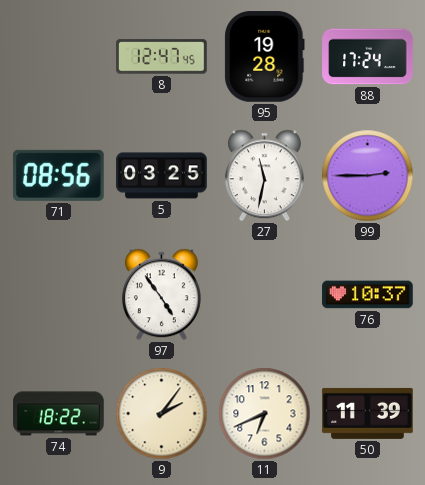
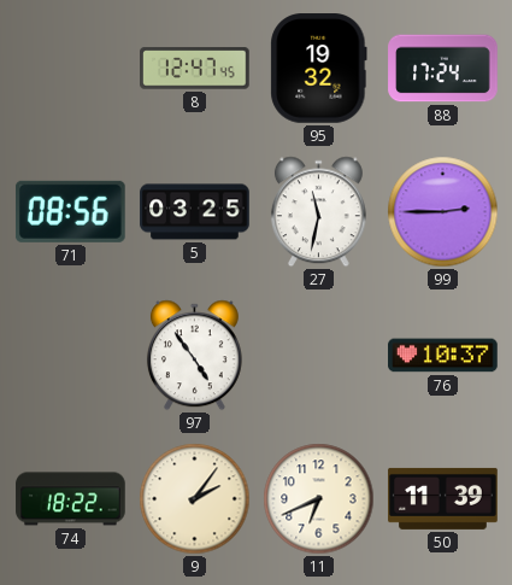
95: 19:28 -> 19:32 (319, 69)
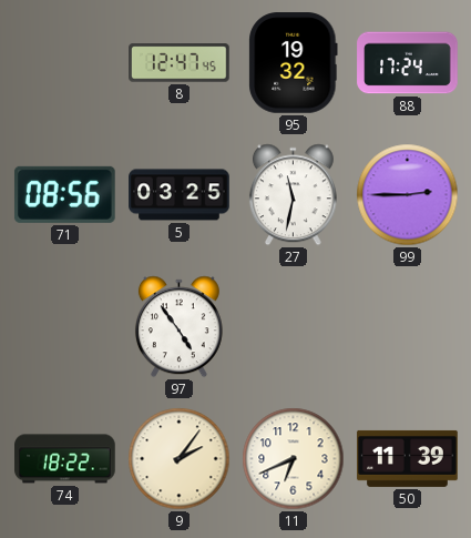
76: 10:37 -> none (443, 356)
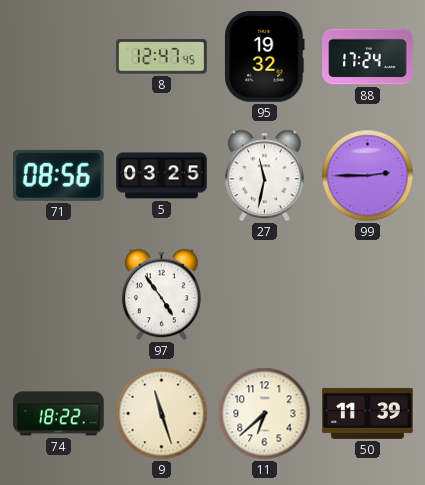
9: 2:06 -> 11:27 (162, 414)
11: 6:41 -> 6:38 (265, 414)
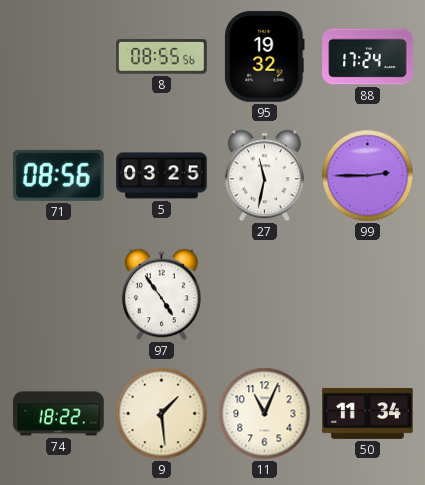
8: 12:47 -> 08:55 (162, 57)
9: 11:27 -> 1:29 (162, 414)
11: 6:38 -> 11:04 (265, 414)
50: 11:39 -> 11:34 (368, 413)
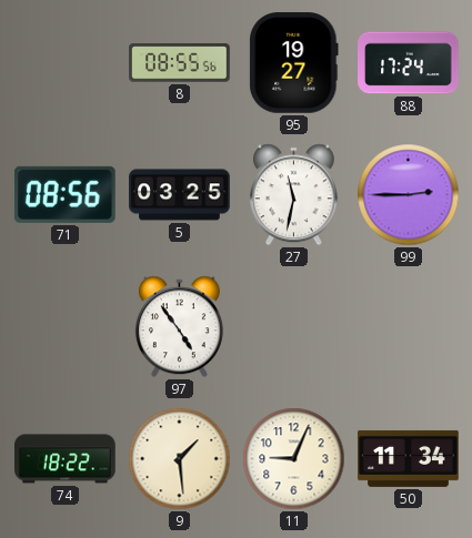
95: 19:32 -> 19:27 (294, 63)
11: 11:04 -> 9:04 (294, 459)
